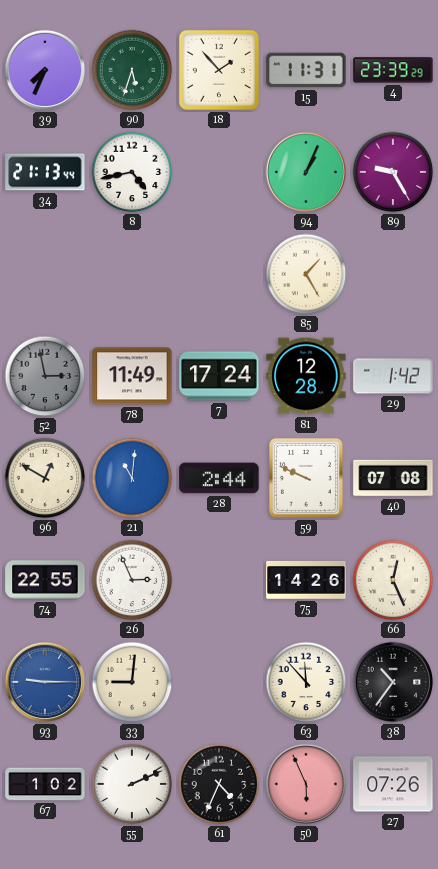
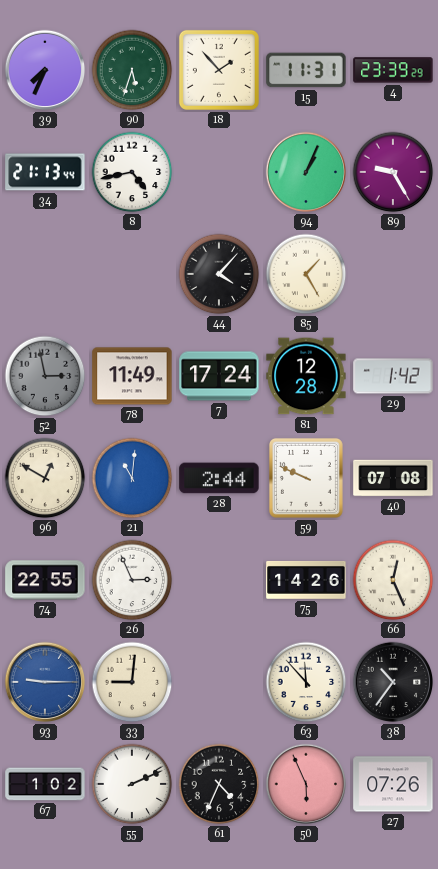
44: none -> 4:07 (219, 274)
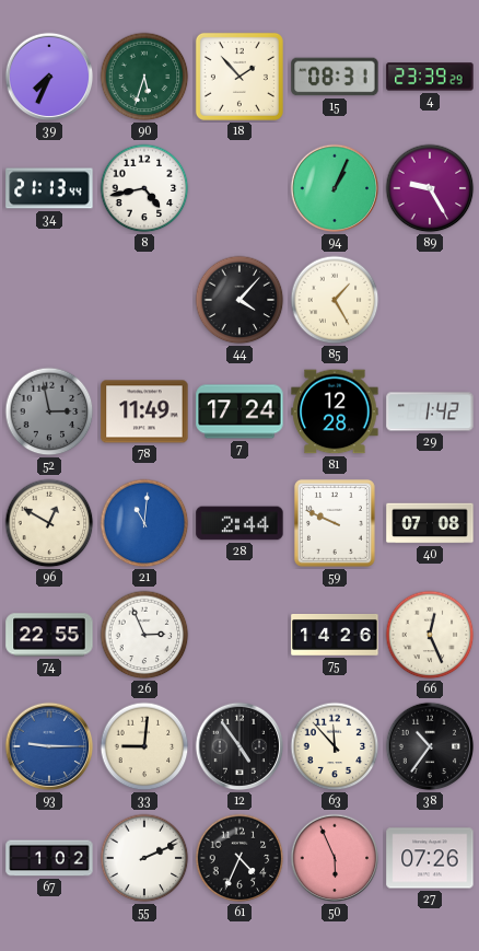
15: 11:31 -> 08:31 (335, 77)
12: none -> 4:54 (240, 746)
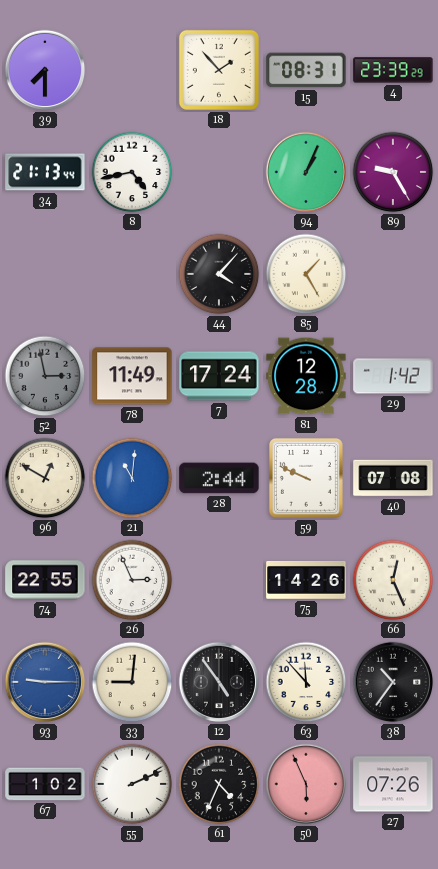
39: 7:34 -> 7:30 (45, 70)
90: 5:33 -> none (144, 77)
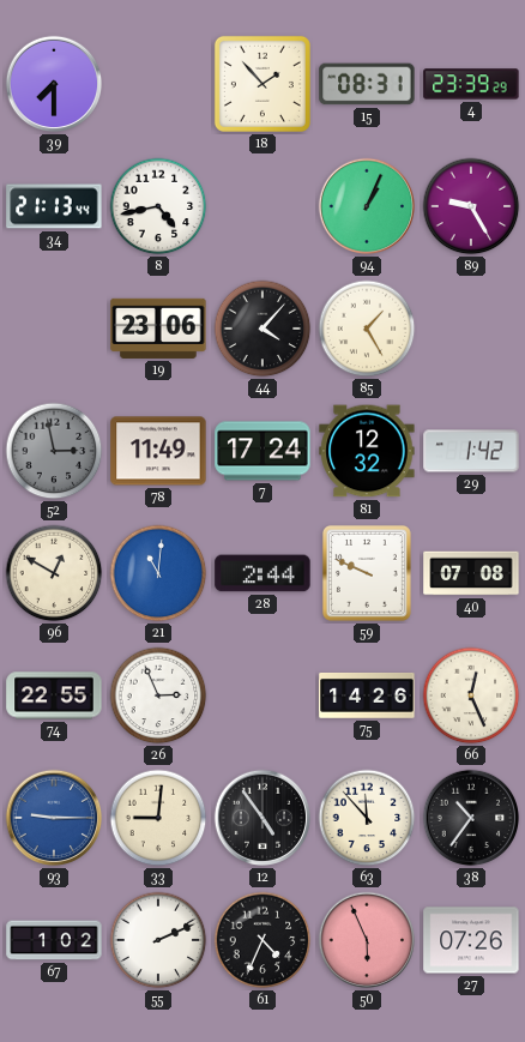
19: none -> 23:06 (158, 329)
81: 12:28 -> 12:32 (367, 451)
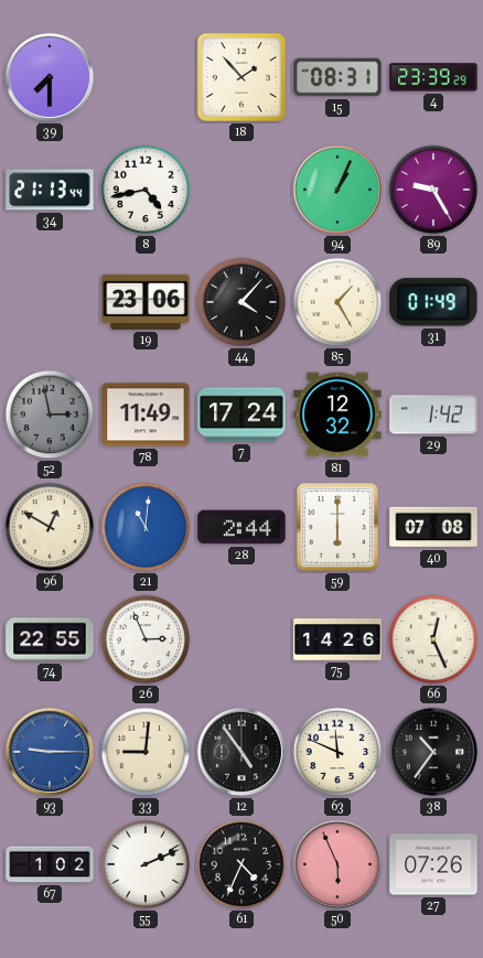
31: none -> 01:49 (433, 302)
59: 9:49 -> 6:00 (337, 527)
63: 11:53 -> 11:49 (337, 752)
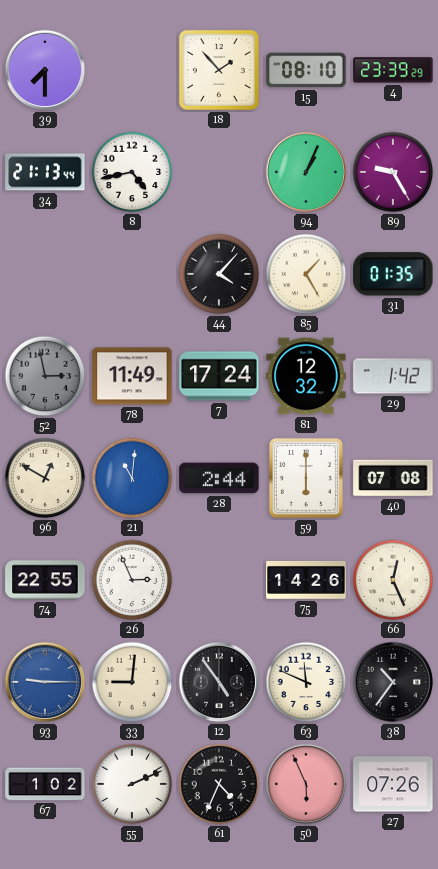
15: 08:31 -> 08:10 (306, 70)
19: 23:06 -> none (146, 302)
31: 01:49 -> 01:35 (393, 274)
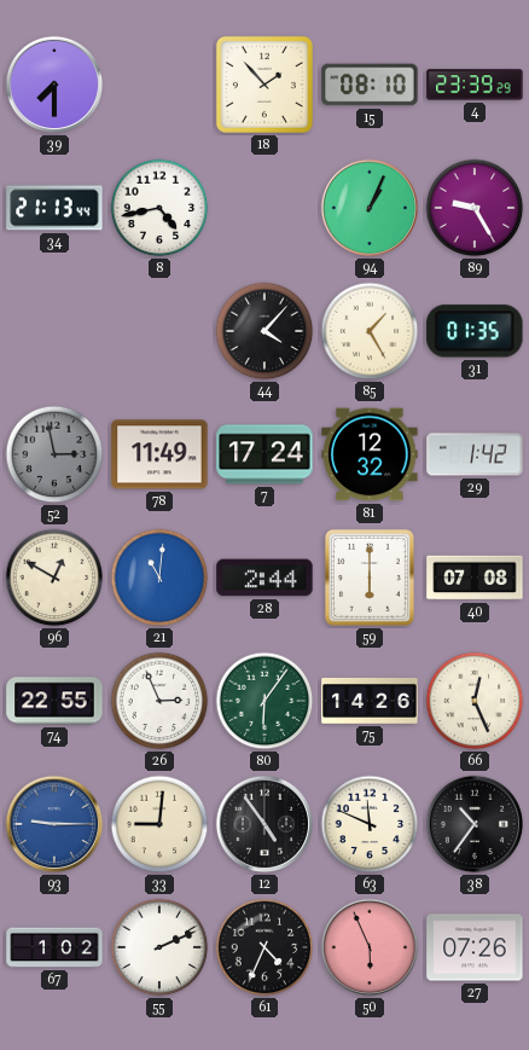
80: none -> 6:06 (264, 701)
